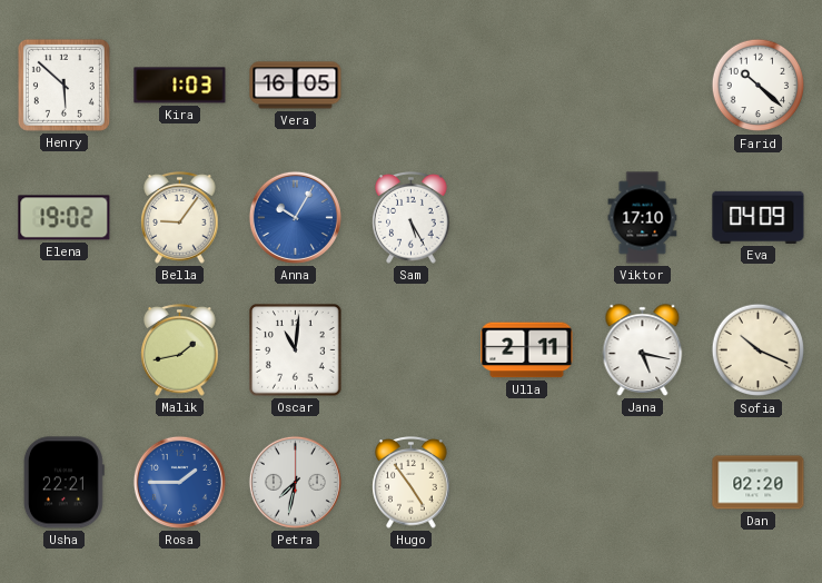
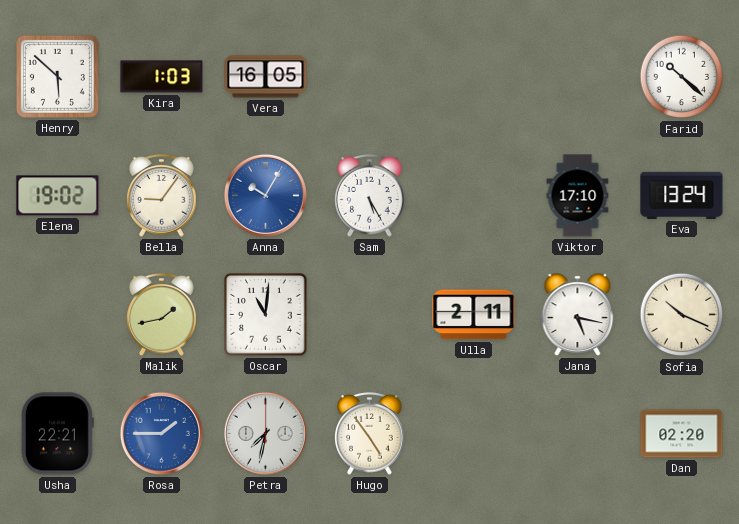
Eva: 04:09 -> 13:24 (682, 195)
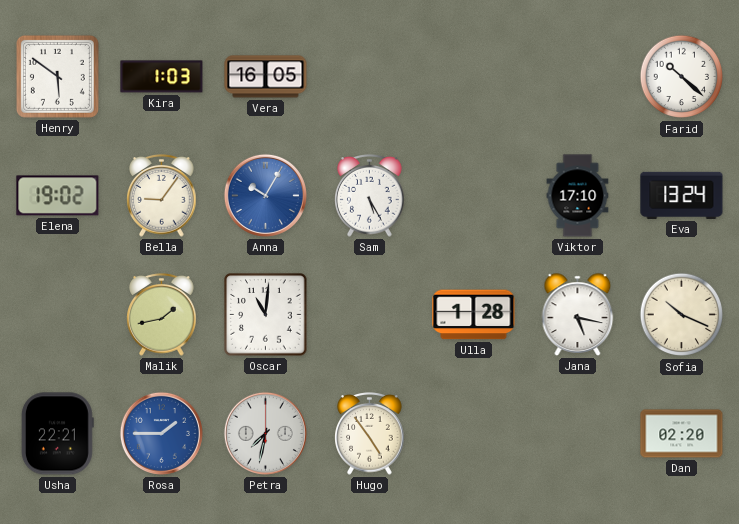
Henry: 5:52 -> 5:51 (57, 76)
Ulla: 2:11 -> 1:28 (474, 315)
